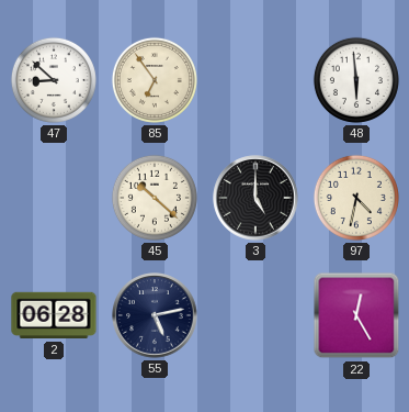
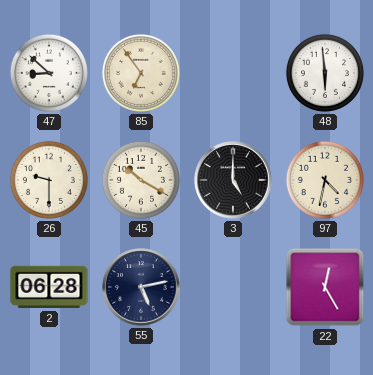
26: none -> 9:30 (49, 180)
45: 10:22 -> 10:20 (141, 180)
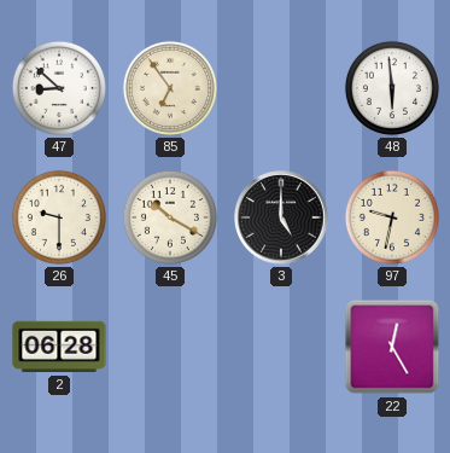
97: 4:32 -> 9:32 (392, 217)
55: 5:13 -> none (141, 287)
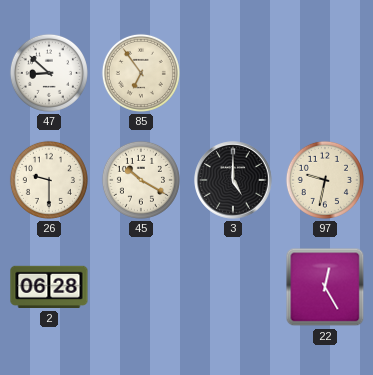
48: 5:59 -> none (392, 88)
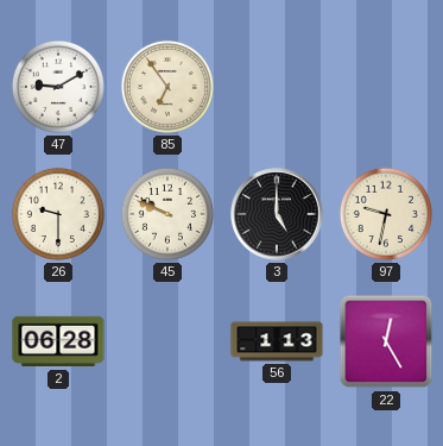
47: 8:52 -> 9:10 (58, 87)
45: 10:20 -> 9:49 (167, 214)
56: none -> 1:13 (277, 341)
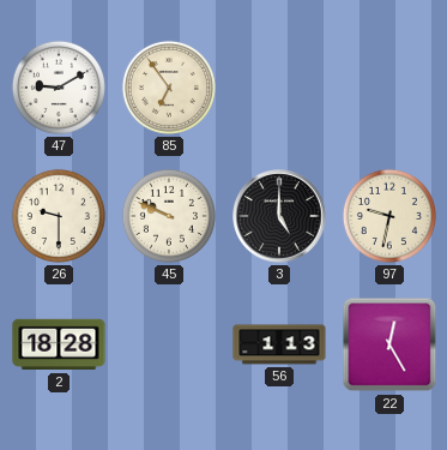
2: 06:28 -> 18:28 (59, 344)
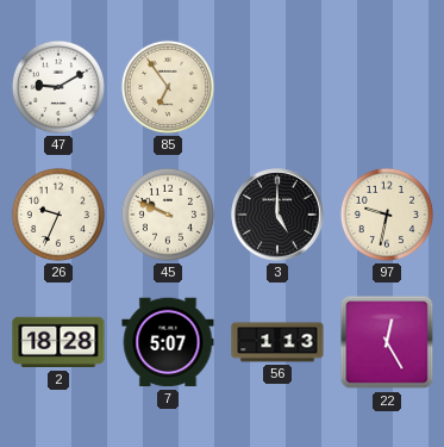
26: 9:30 -> 9:34 (58, 215)
7: none -> 5:07 (168, 342)
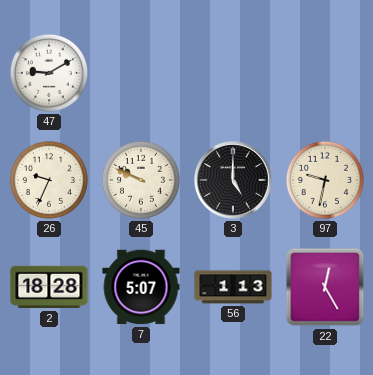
85: 6:54 -> none (168, 87)
